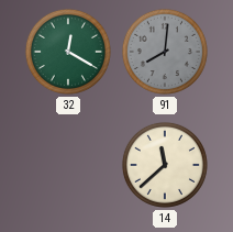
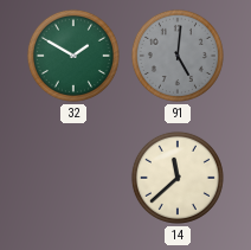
32: 12:20 -> 1:50 (73, 56)
91: 8:01 -> 5:01 (178, 56)
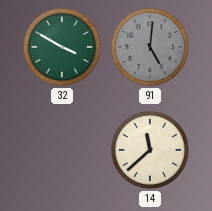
32: 1:50 -> 3:50 (62, 47)
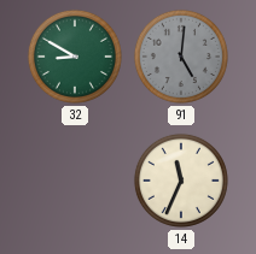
32: 3:50 -> 8:50 (75, 57)
14: 11:38 -> 11:34 (181, 181)
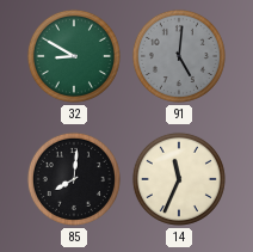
85: none -> 8:01 (74, 179)
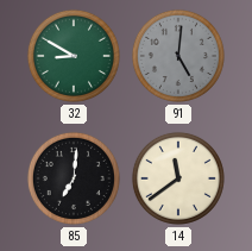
85: 8:01 -> 7:01 (74, 178)
14: 11:34 -> 11:39 (178, 178)
